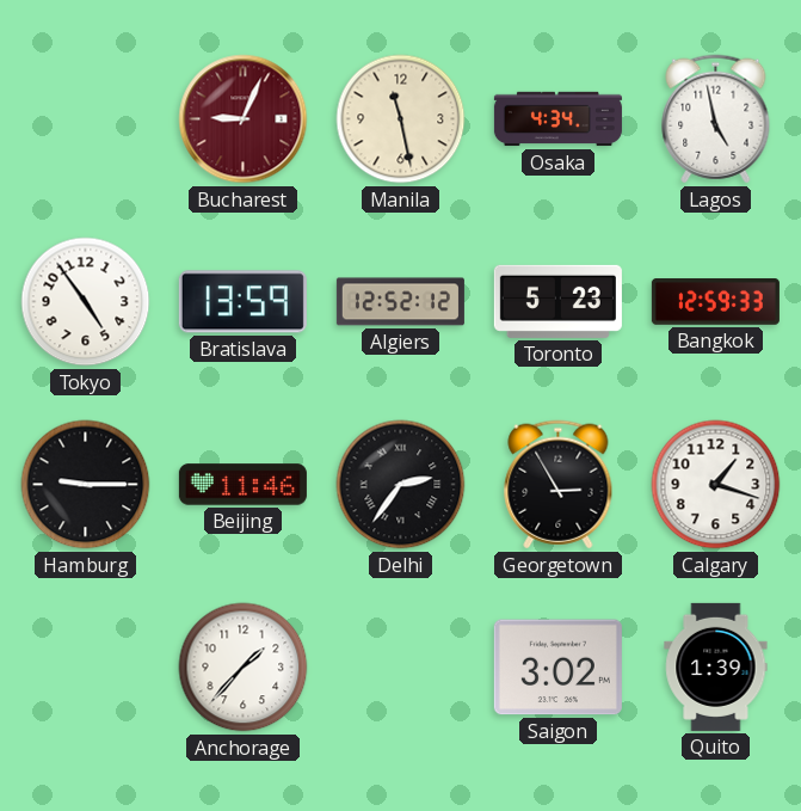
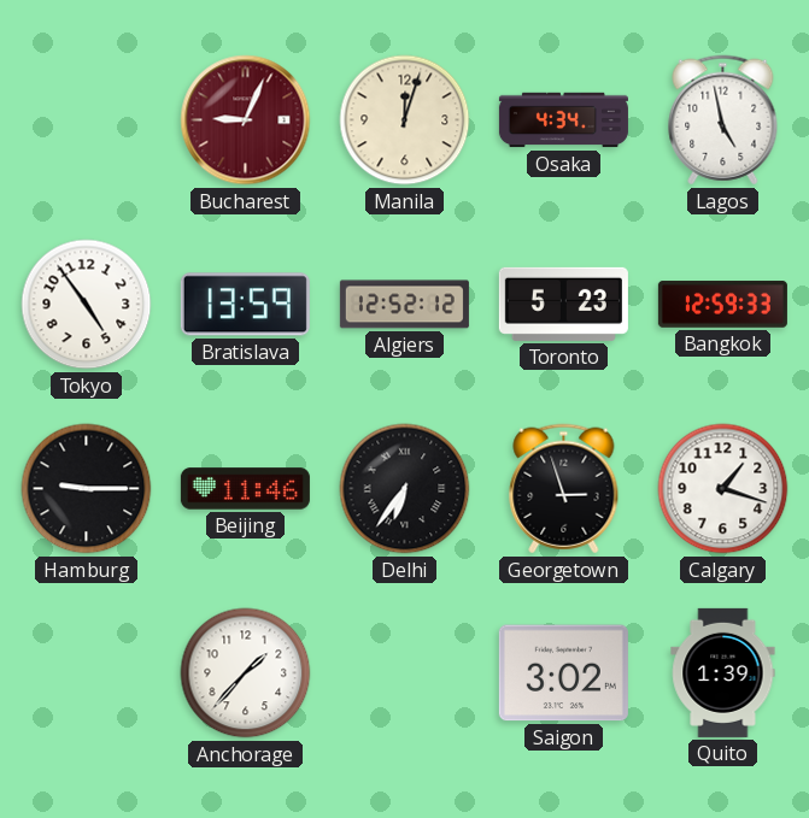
Manila: 11:28 -> 12:03 (405, 120)
Delhi: 2:36 -> 6:36 (405, 489)
Georgetown: 2:55 -> 2:57 (564, 489)
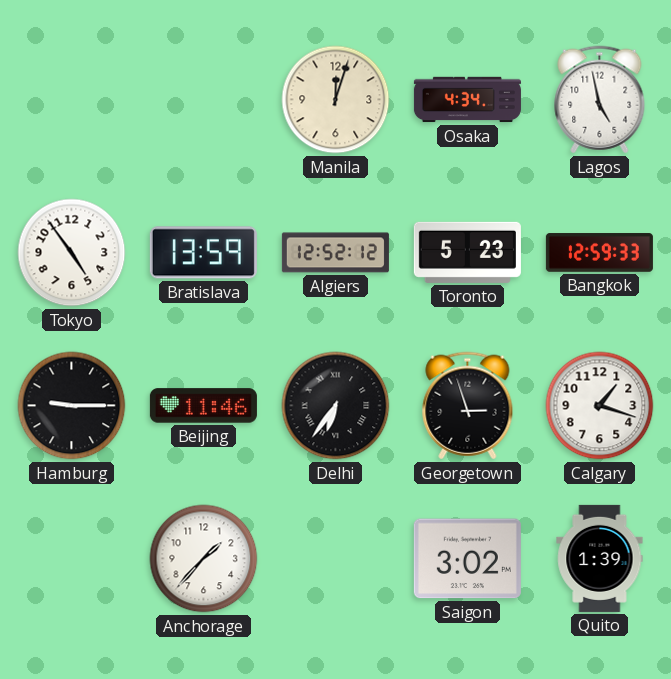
Bucharest: 9:04 -> none (246, 120)
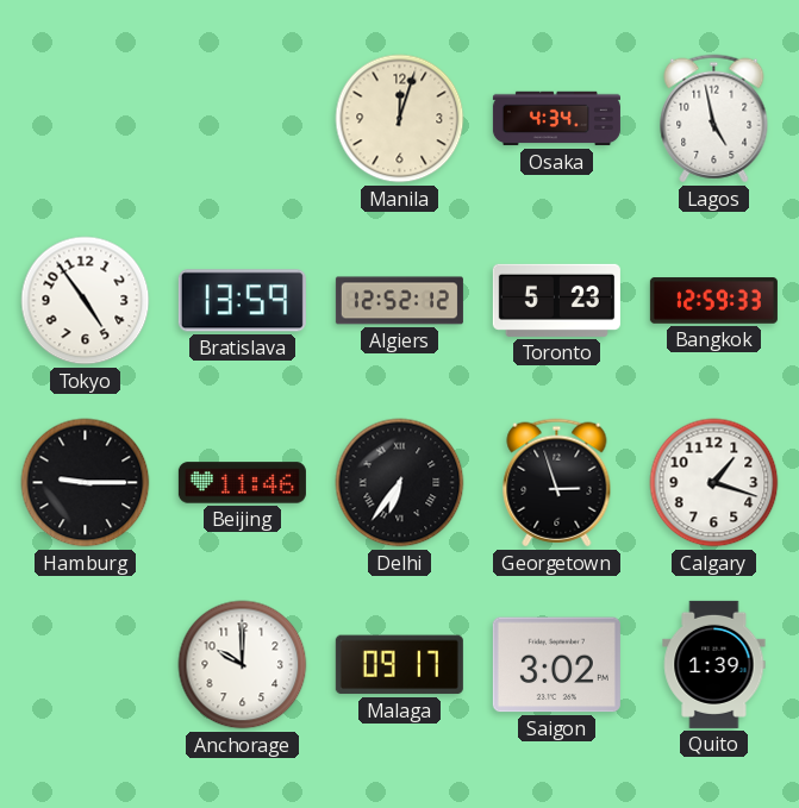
Anchorage: 1:37 -> 10:00 (243, 665)
Malaga: none -> 09:17 (399, 665)
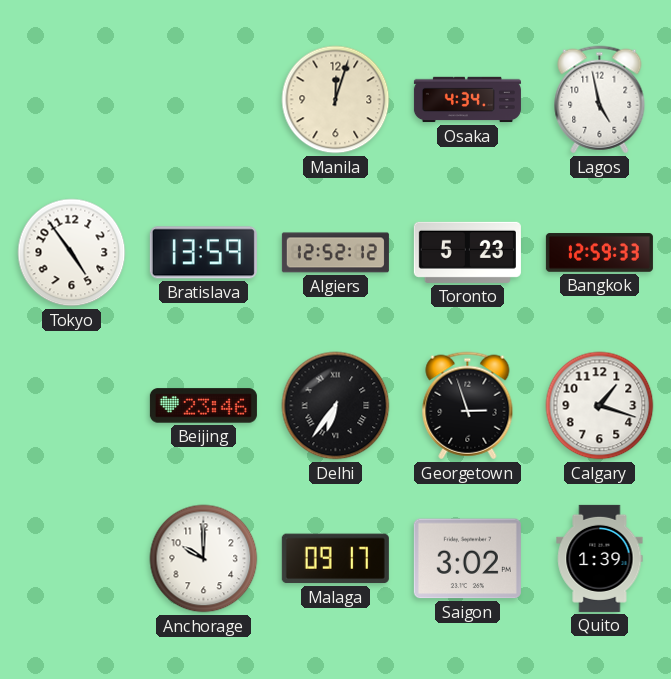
Hamburg: 9:15 -> none (86, 483)
Beijing: 11:46 -> 23:46 (203, 406)
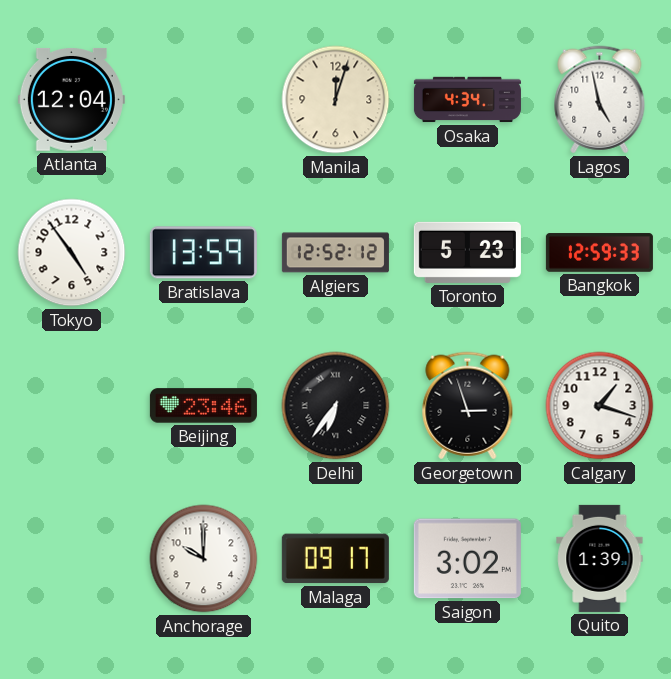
Atlanta: none -> 12:04 (71, 99)
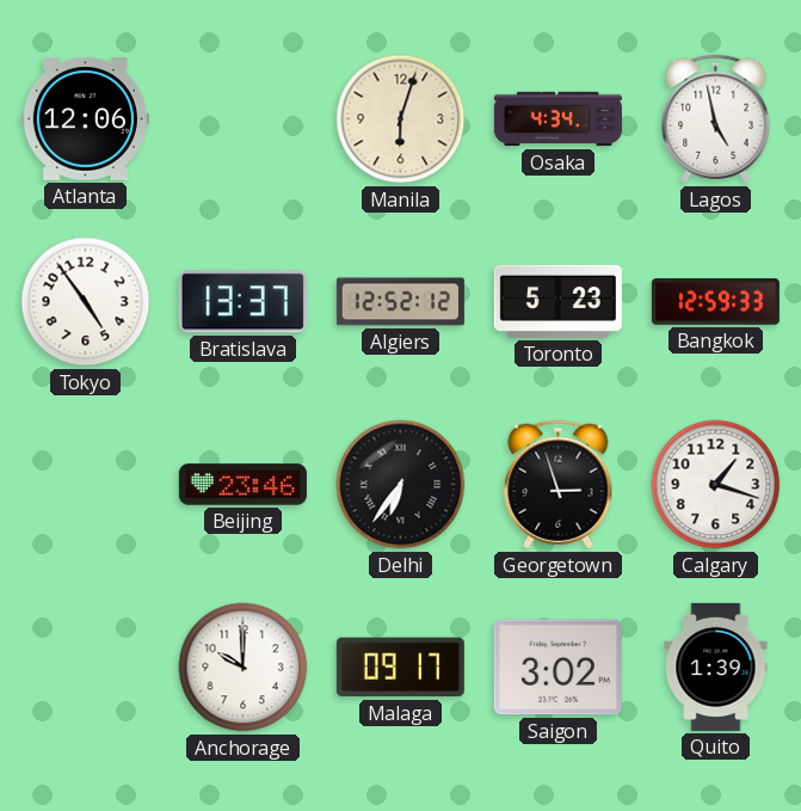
Atlanta: 12:04 -> 12:06 (85, 118)
Manila: 12:03 -> 6:03 (401, 119)
Bratislava: 13:59 -> 13:37 (242, 302)
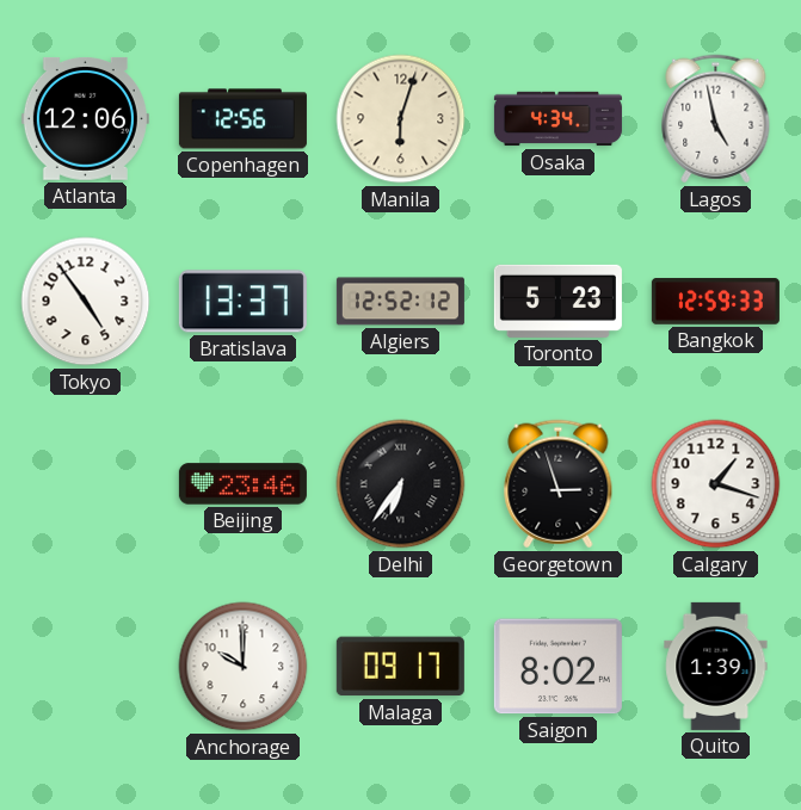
Copenhagen: none -> 12:56 (242, 119)
Saigon: 3:02 -> 8:02 (557, 667)
